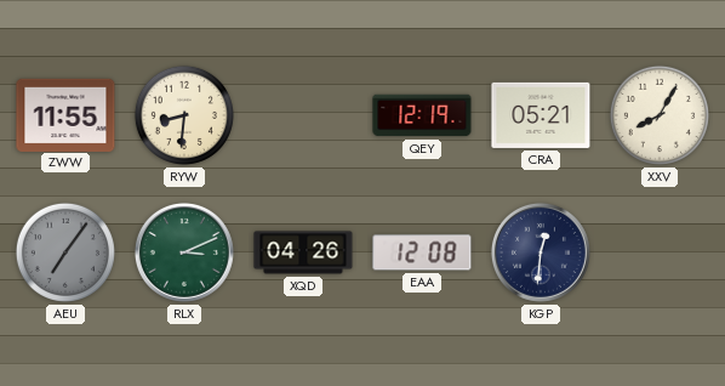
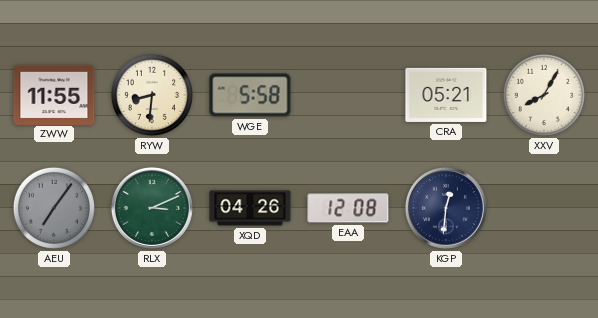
WGE: none -> 5:58 (250, 95)
QEY: 12:19 -> none (422, 115)
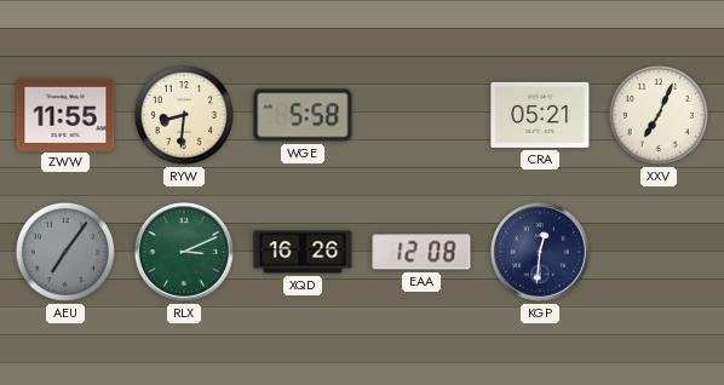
XXV: 8:05 -> 7:04 (659, 115)
XQD: 04:26 -> 16:26 (303, 252)
